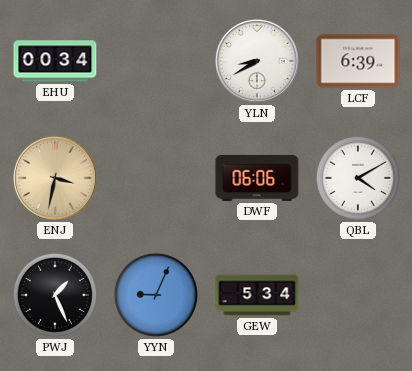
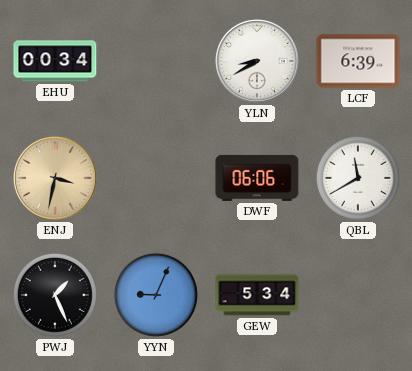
QBL: 4:10 -> 11:40 (358, 178)
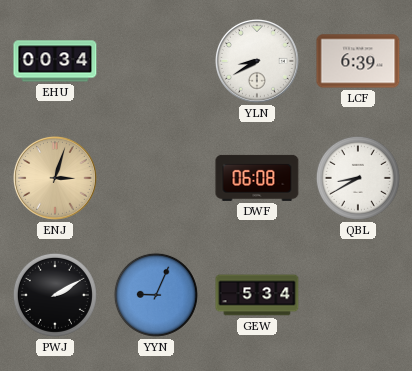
ENJ: 3:32 -> 3:03 (55, 178)
DWF: 06:06 -> 06:08 (257, 178)
QBL: 11:40 -> 8:40 (358, 178)
PWJ: 1:26 -> 2:10 (55, 295)
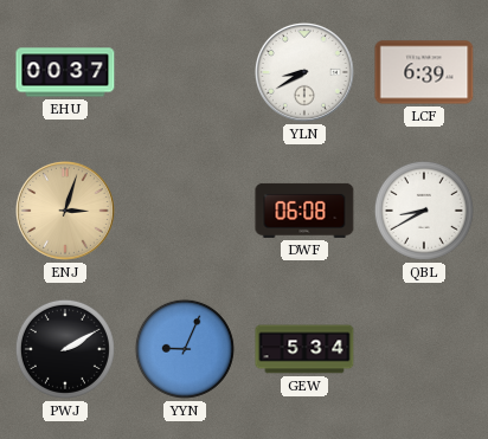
EHU: 00:34 -> 00:37 (65, 72)
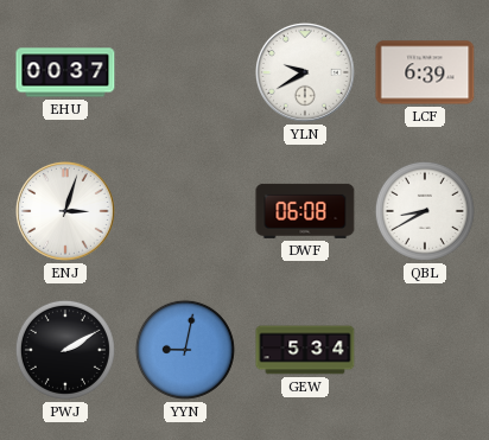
YLN: 8:40 -> 9:40 (305, 72)
ENJ dial: champagne -> white (65, 211)
YYN: 9:04 -> 9:02 (185, 350)
